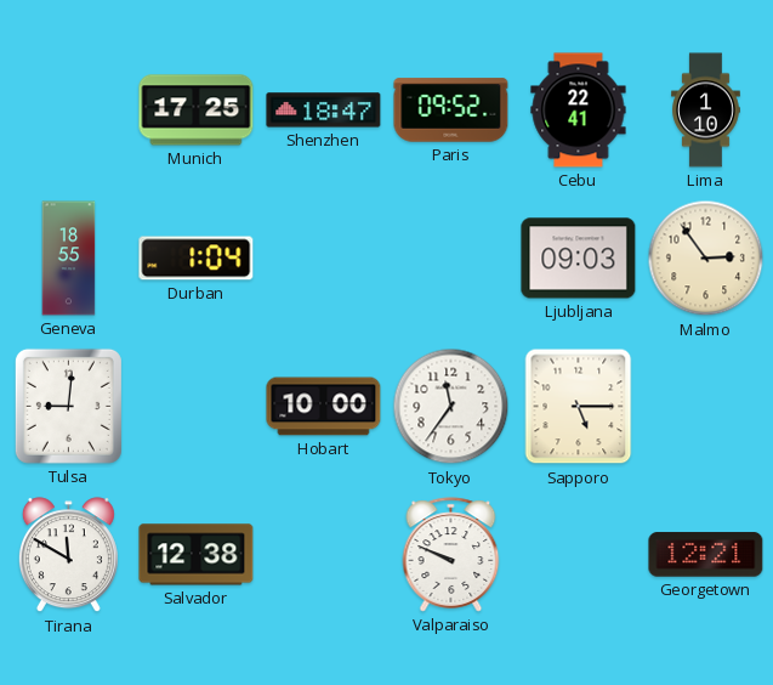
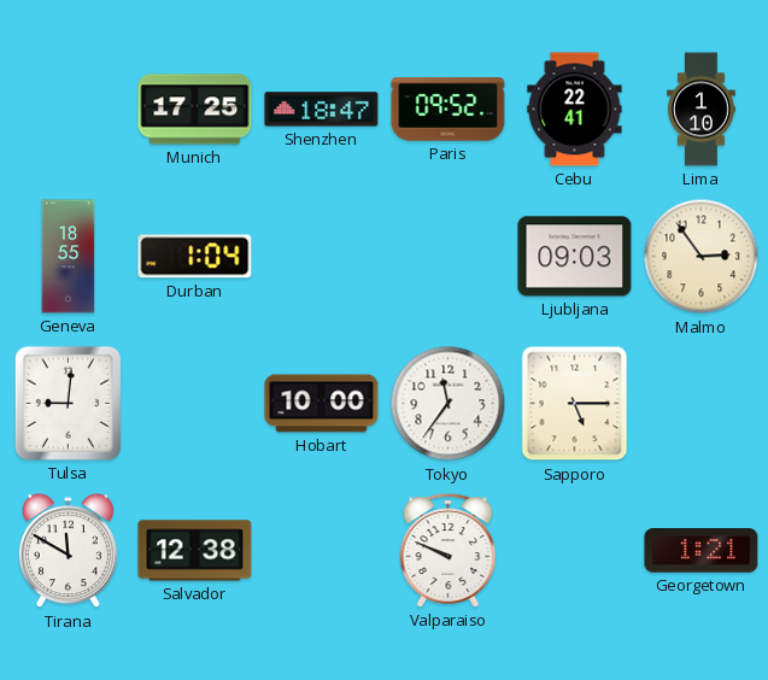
Georgetown: 12:21 -> 1:21 (702, 551)
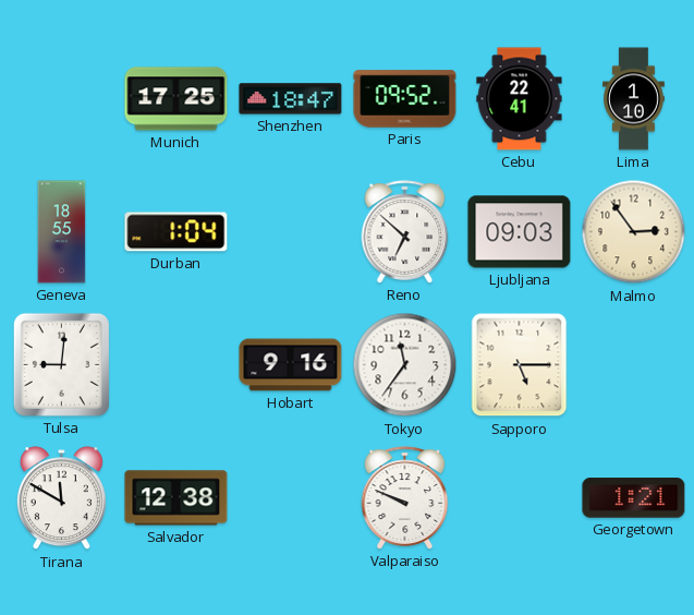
Reno: none -> 6:52 (405, 232)
Hobart: 10:00 -> 9:16 (291, 365)
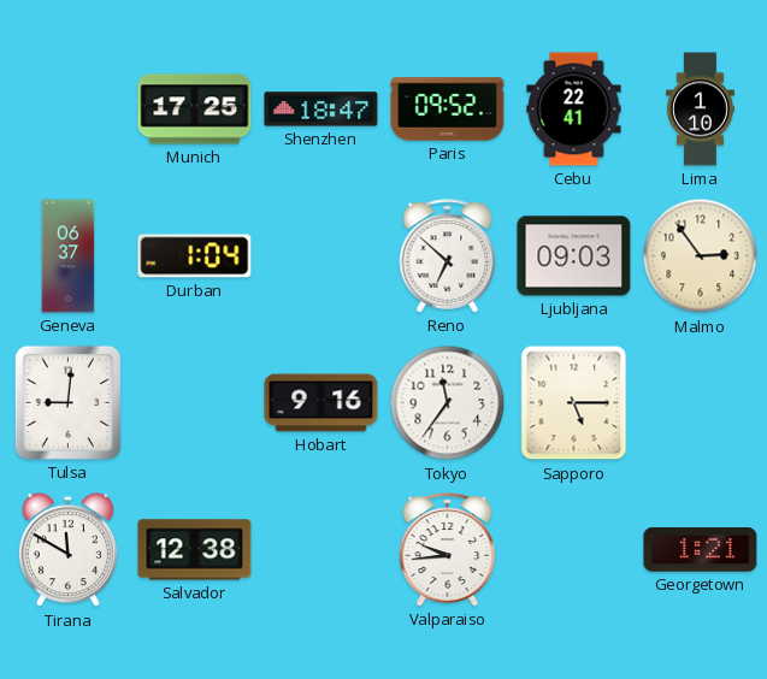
Geneva: 18:55 -> 06:37 (69, 256)
Valparaiso: 9:49 -> 9:44 (448, 550)
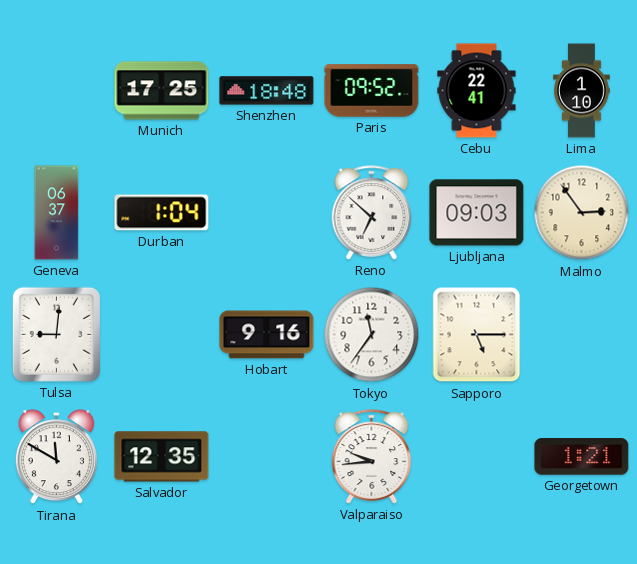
Shenzhen: 18:47 -> 18:48 (267, 91)
Salvador: 12:38 -> 12:35 (162, 457)
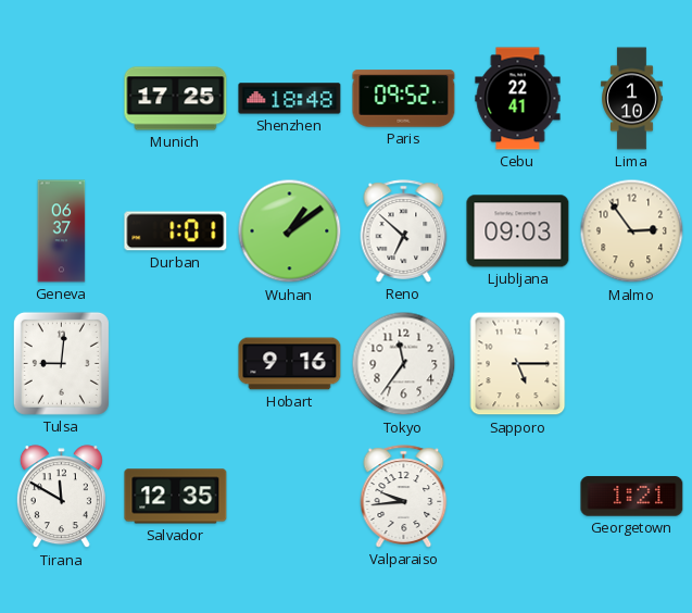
Durban: 1:04 -> 1:01 (176, 232)
Wuhan: none -> 1:09 (290, 232)
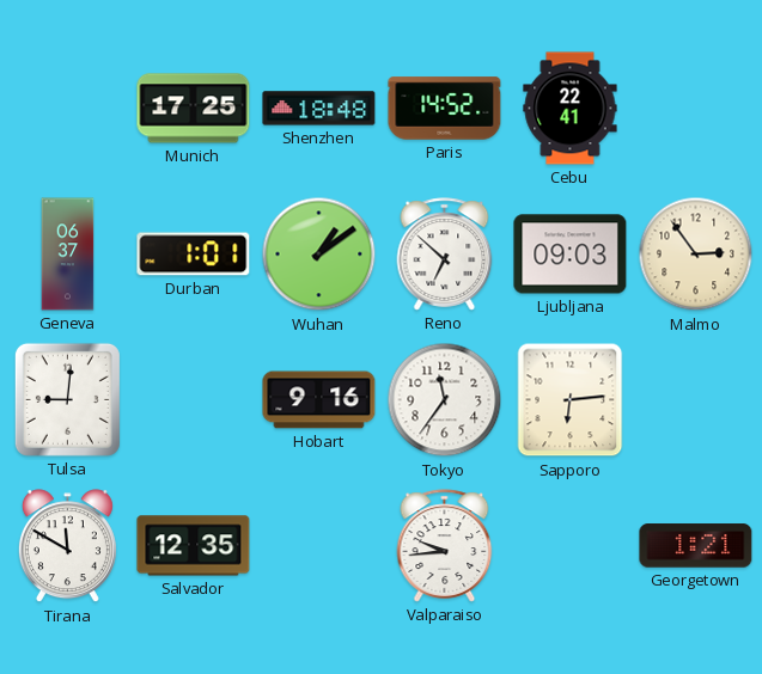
Paris: 09:52 -> 14:52 (445, 109)
Lima: 1:10 -> none (632, 99)
Sapporo: 5:15 -> 6:14 (571, 400)
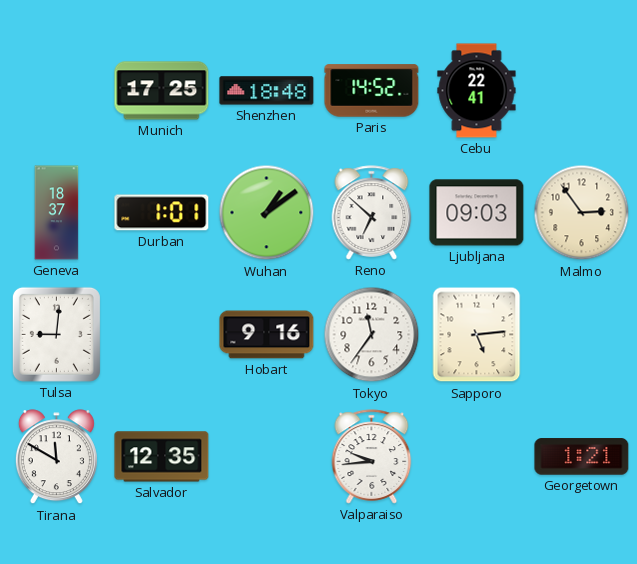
Geneva: 06:37 -> 18:37 (57, 213)
Sapporo: 6:14 -> 5:14 (477, 335)
